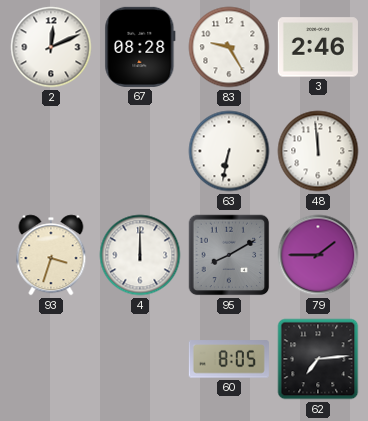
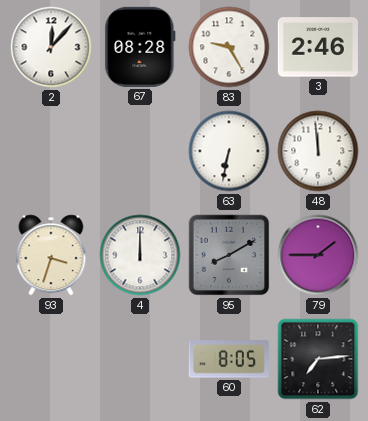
2: 12:11 -> 12:07 (51, 47)
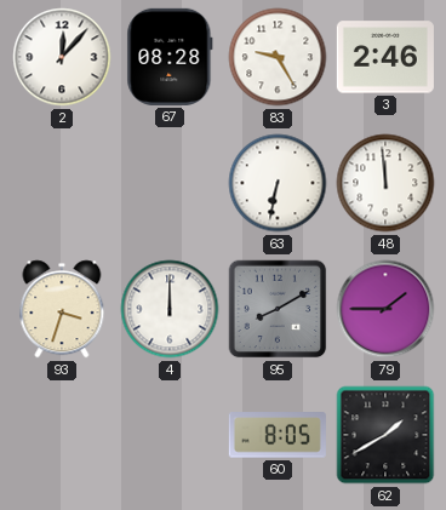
62: 7:14 -> 1:40 (385, 435)
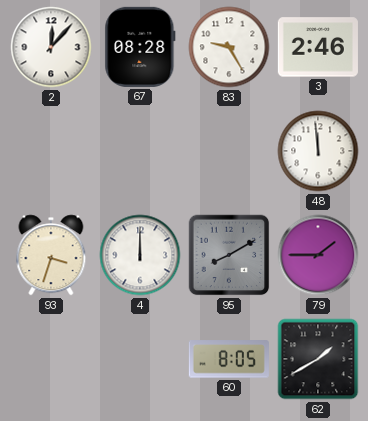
63: 6:32 -> none (278, 183)
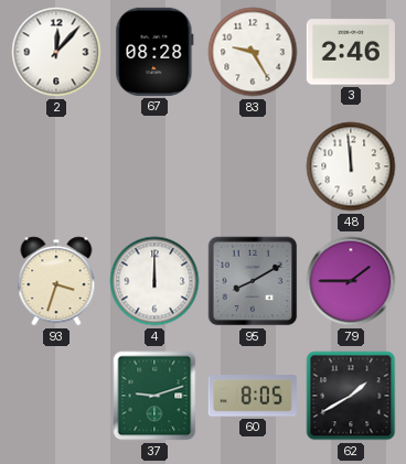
37: none -> 9:12 (154, 396)
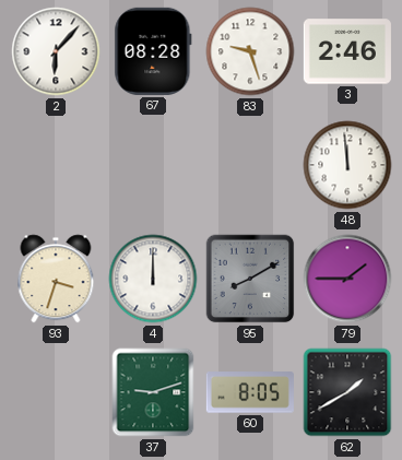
2: 12:07 -> 6:07 (56, 51)
83: 9:25 -> 9:27 (250, 51)
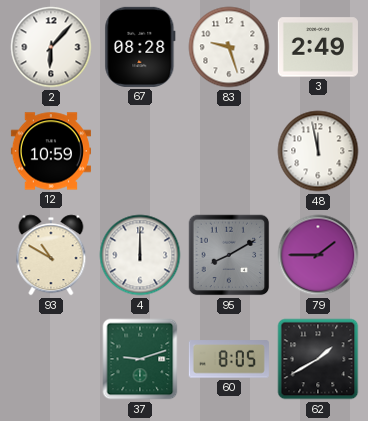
3: 2:46 -> 2:49 (318, 47)
12: none -> 10:59 (51, 151)
48: 11:59 -> 11:58 (318, 151)
93: 3:33 -> 10:50 (51, 255)
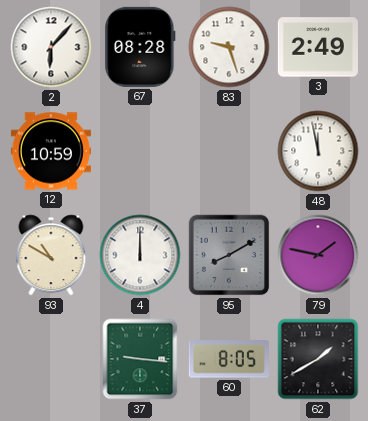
79: 1:45 -> 1:47 (318, 255)
37: 9:12 -> 9:16 (140, 359)
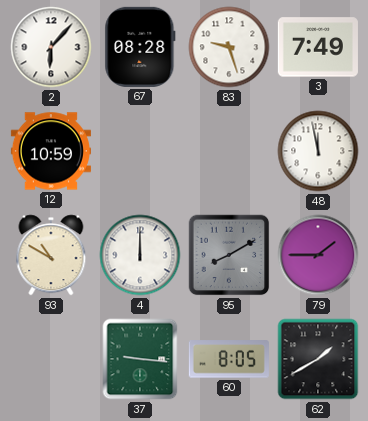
3: 2:49 -> 7:49 (318, 47)
79: 1:47 -> 1:45 (318, 255)
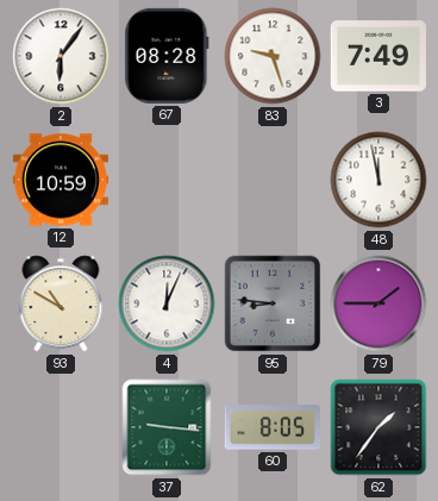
2: 6:07 -> 6:06 (61, 56)
4: 12:00 -> 12:04 (167, 303)
95: 8:10 -> 8:46 (273, 303)
62: 1:40 -> 1:36 (378, 427)
